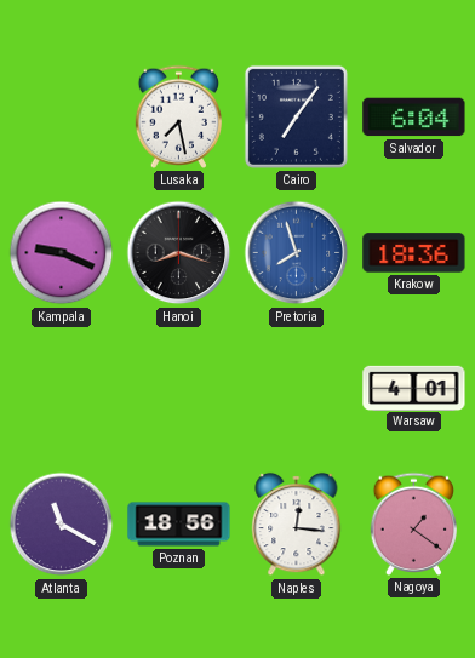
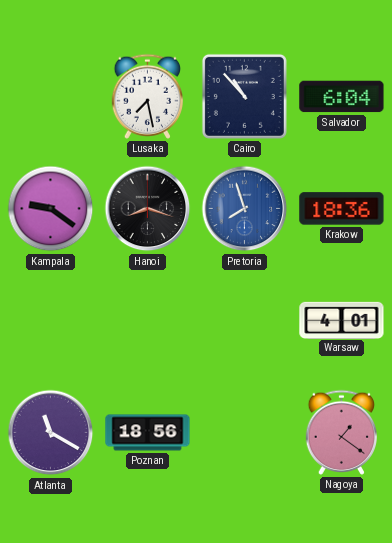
Cairo: 7:06 -> 10:53 (244, 96)
Kampala: 9:19 -> 9:21 (51, 209)
Naples: 12:16 -> none (297, 525)
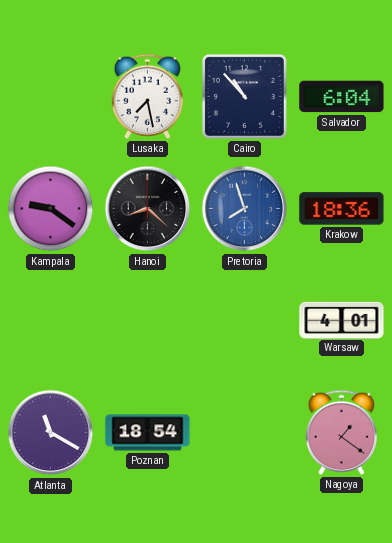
Hanoi: 8:18 -> 8:22 (148, 209)
Poznan: 18:56 -> 18:54 (148, 433)
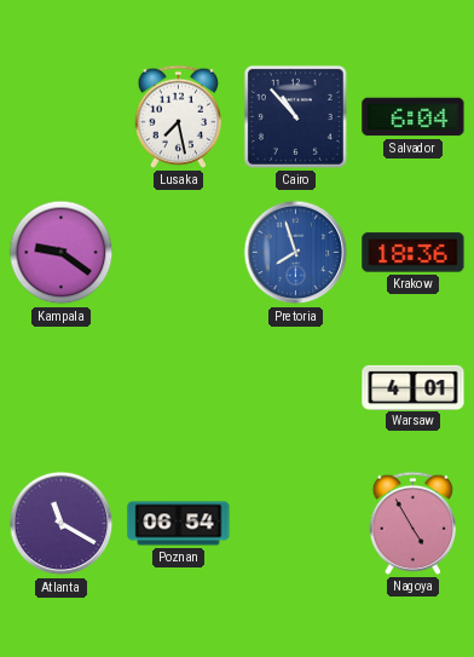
Hanoi: 8:22 -> none (148, 209)
Poznan: 18:54 -> 06:54 (179, 524)
Nagoya: 1:21 -> 4:55 (414, 523)
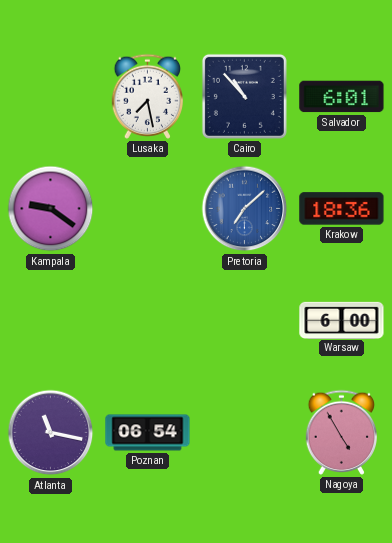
Salvador: 6:04 -> 6:01 (342, 97)
Pretoria: 7:57 -> 7:08 (245, 209)
Warsaw: 4:01 -> 6:00 (342, 320)
Atlanta: 11:20 -> 11:17 (51, 433)
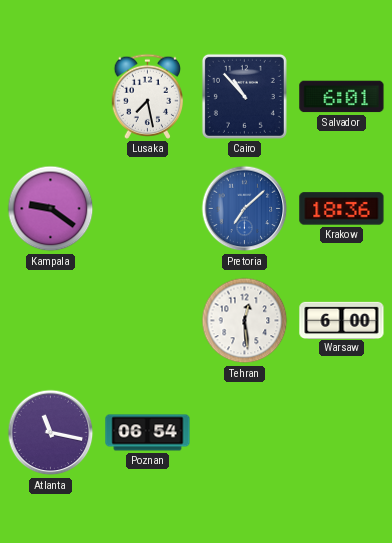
Tehran: none -> 12:29 (245, 321)
Nagoya: 4:55 -> none (342, 432)
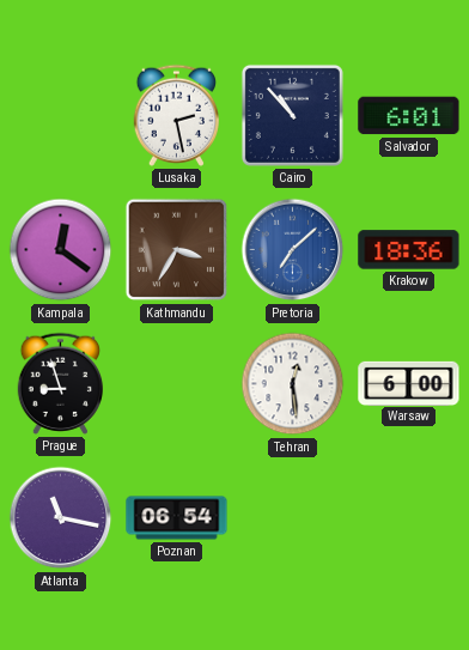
Lusaka: 7:28 -> 2:28 (177, 115)
Kampala: 9:21 -> 12:21 (61, 250)
Kathmandu: none -> 3:35 (177, 250)
Prague: none -> 8:57 (61, 383)
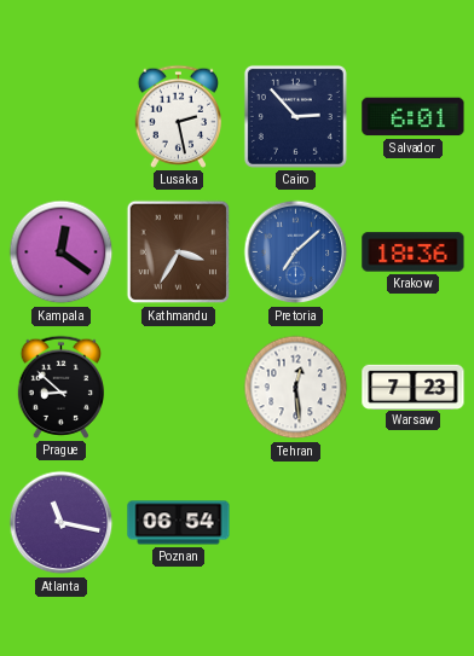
Cairo: 10:53 -> 2:53 (295, 116)
Prague: 8:57 -> 8:52 (62, 387)
Warsaw: 6:00 -> 7:23 (414, 387)
